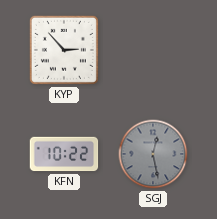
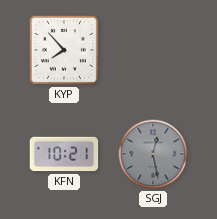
KYP: 2:53 -> 7:53 (64, 50)
KFN: 10:22 -> 10:21 (64, 154)
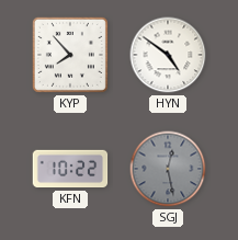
HYN: none -> 4:51 (168, 55)
KFN: 10:21 -> 10:22 (70, 169)
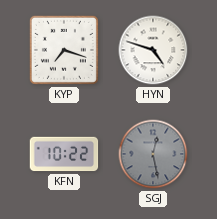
KYP: 7:53 -> 7:18 (64, 50)
HYN: 4:51 -> 4:48 (153, 50)
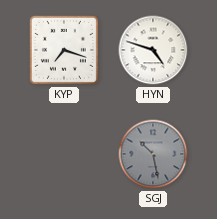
KFN: 10:22 -> none (64, 154)
SGJ: 12:28 -> 10:28 (153, 154)
